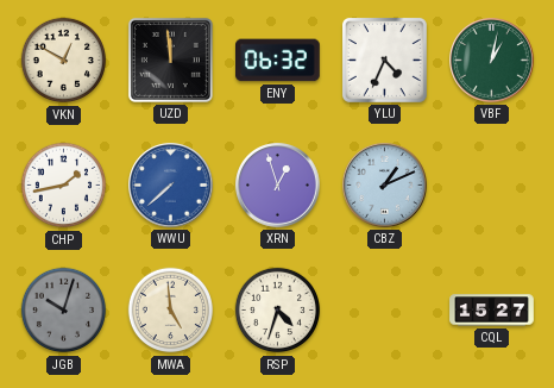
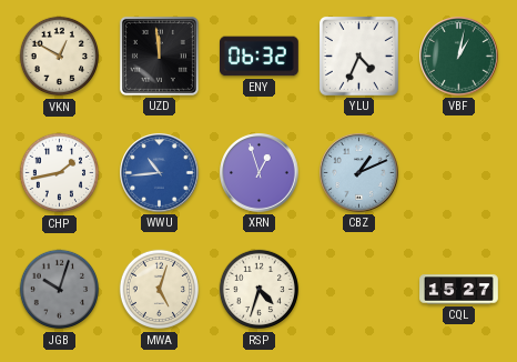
WWU: 7:38 -> 10:44 (160, 173)
MWA: 4:59 -> 5:03 (160, 290)
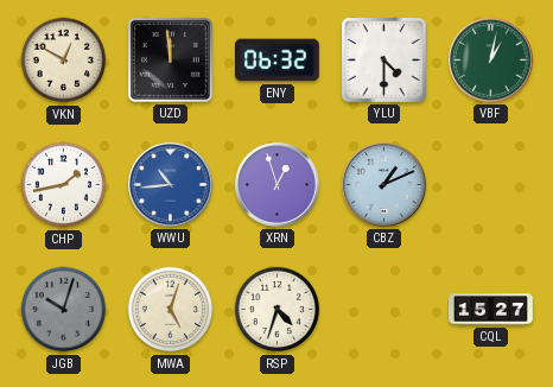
YLU: 4:34 -> 4:30 (383, 59)
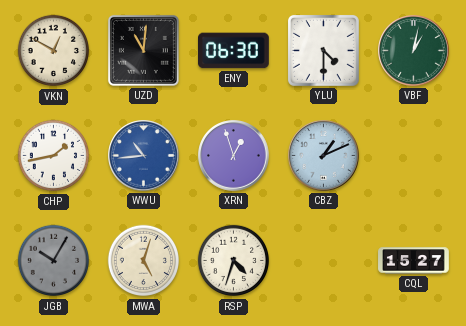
UZD: 11:59 -> 11:01 (143, 50)
ENY: 06:32 -> 06:30 (234, 51)
JGB: 10:03 -> 10:05 (54, 261)
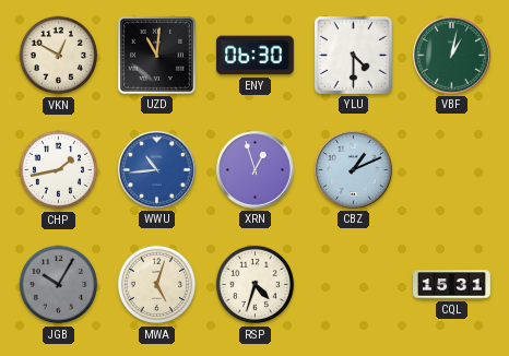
CQL: 15:27 -> 15:31 (452, 285)
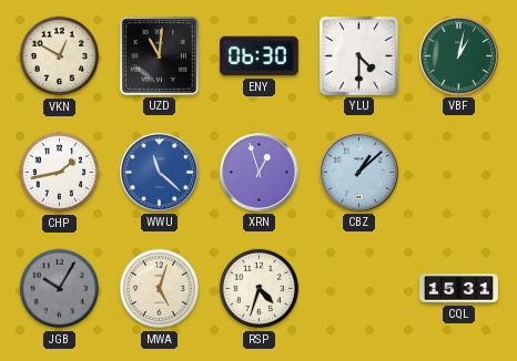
WWU: 10:44 -> 11:22 (160, 173)
CBZ: 1:11 -> 1:08 (359, 173)
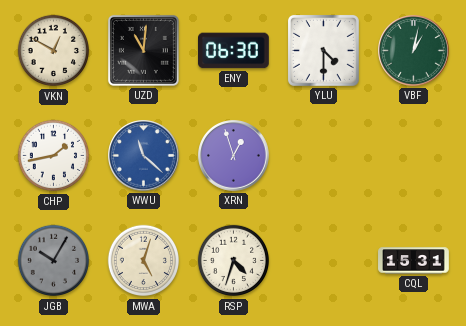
CBZ: 1:08 -> none (359, 173)
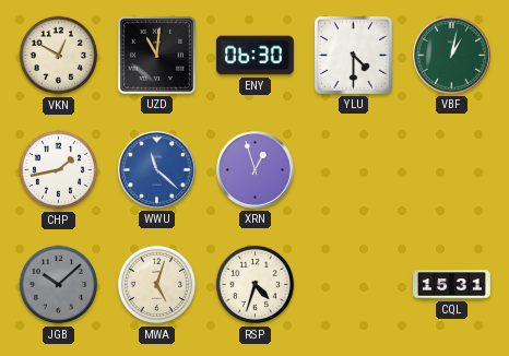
JGB: 10:05 -> 10:08 (59, 285)
